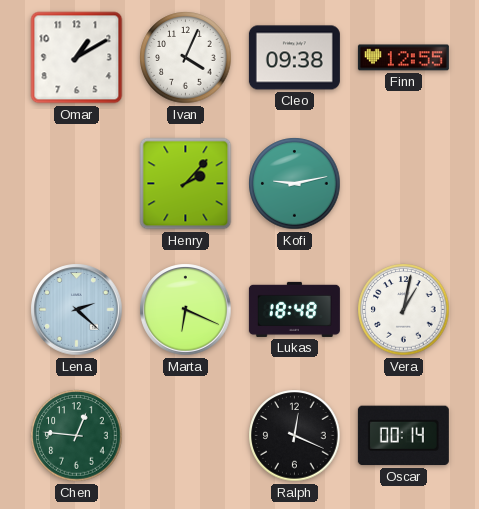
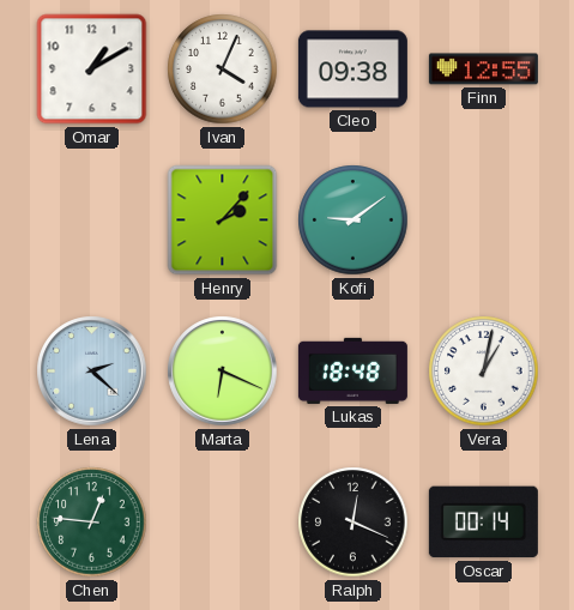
Kofi: 9:13 -> 9:09 (354, 221)
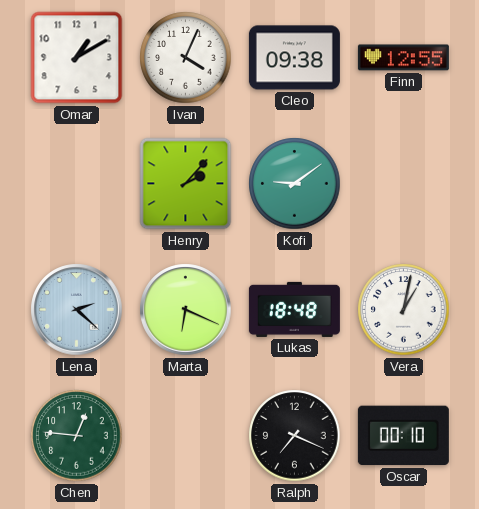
Ralph: 12:19 -> 7:19 (295, 436)
Oscar: 00:14 -> 00:10 (403, 436)
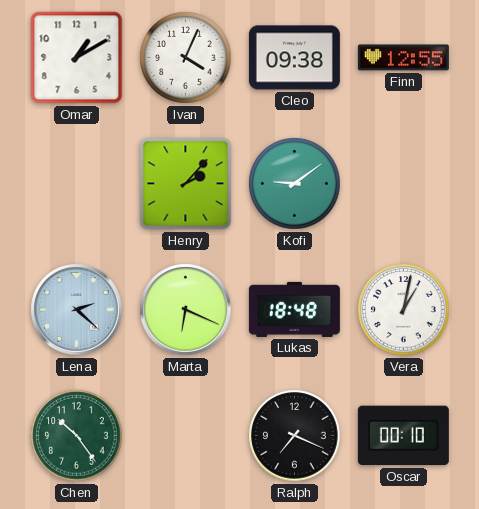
Chen: 12:46 -> 10:24 (77, 436)
